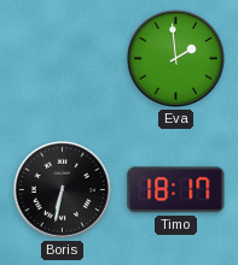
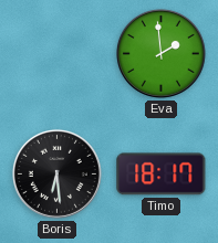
Boris: 6:32 -> 6:29 (56, 173)
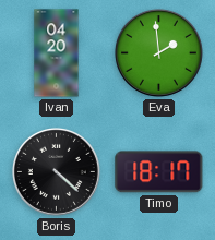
Ivan: none -> 04:20 (57, 53)
Boris: 6:29 -> 4:22 (56, 171)
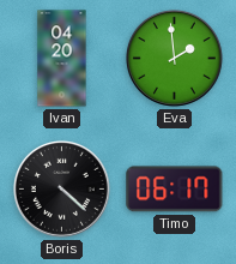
Timo: 18:17 -> 06:17 (175, 190)
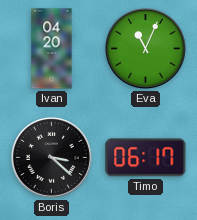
Eva: 1:59 -> 11:04 (145, 48)
Boris: 4:22 -> 3:22 (51, 157)
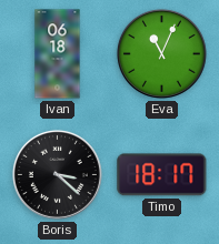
Ivan: 04:20 -> 06:18 (58, 54)
Timo: 06:17 -> 18:17 (162, 175)
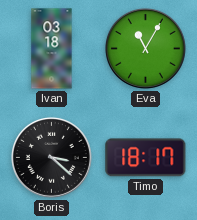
Ivan: 06:18 -> 03:18 (52, 49)
Eva: 11:04 -> 11:05 (145, 48)
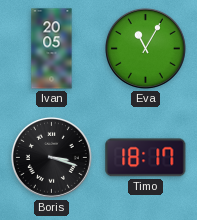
Ivan: 03:18 -> 20:05 (52, 49)
Boris: 3:22 -> 3:18 (51, 157)
